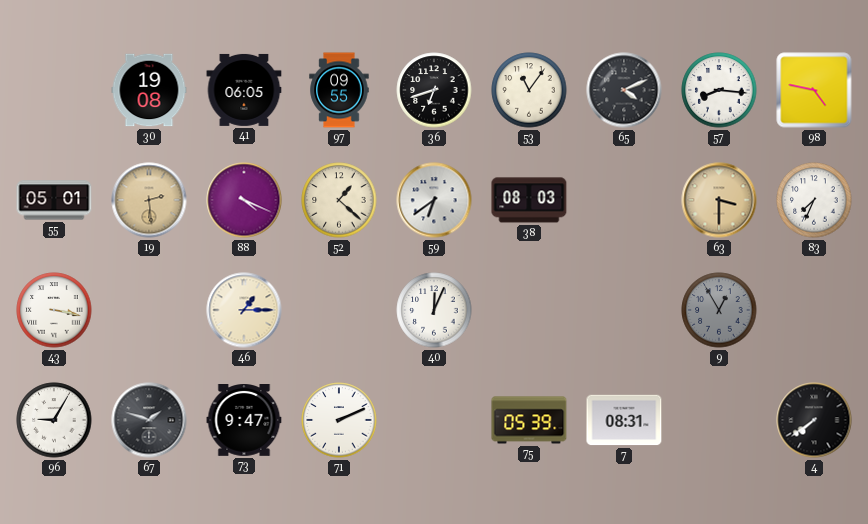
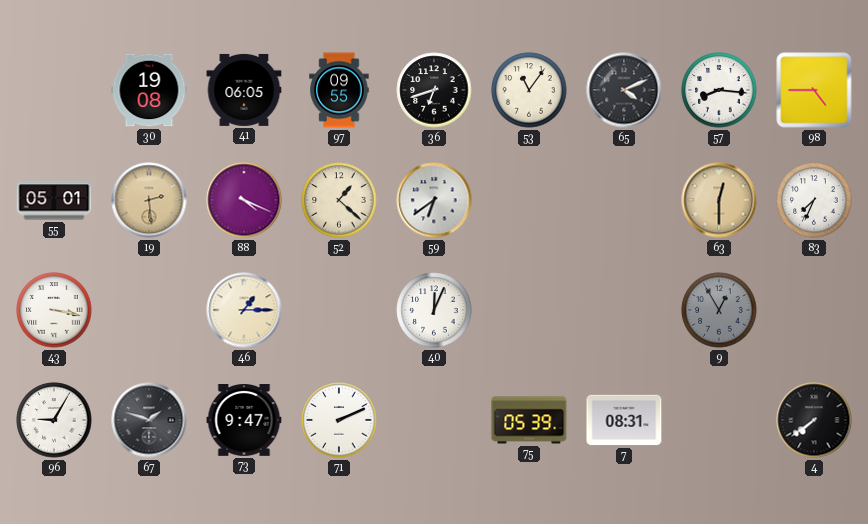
98: 4:47 -> 4:45 (814, 90)
38: 08:03 -> none (529, 200)
63: 3:30 -> 12:30 (719, 200)
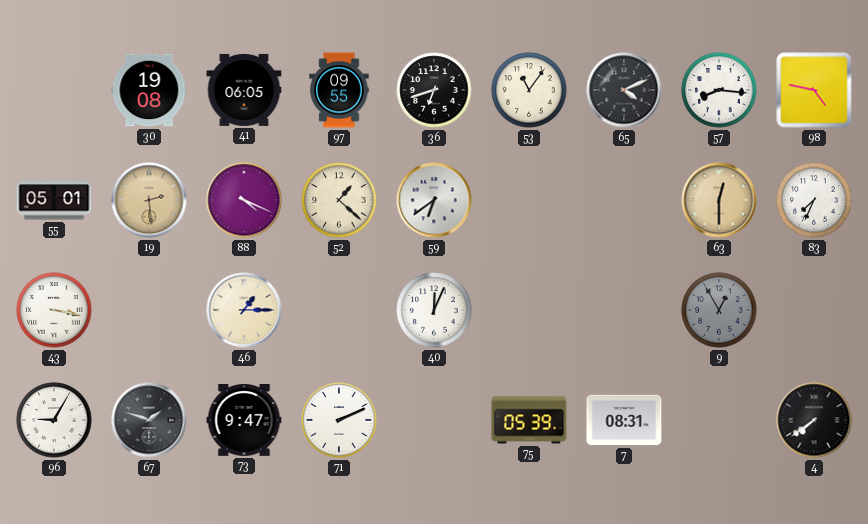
98: 4:45 -> 4:47 (814, 90)
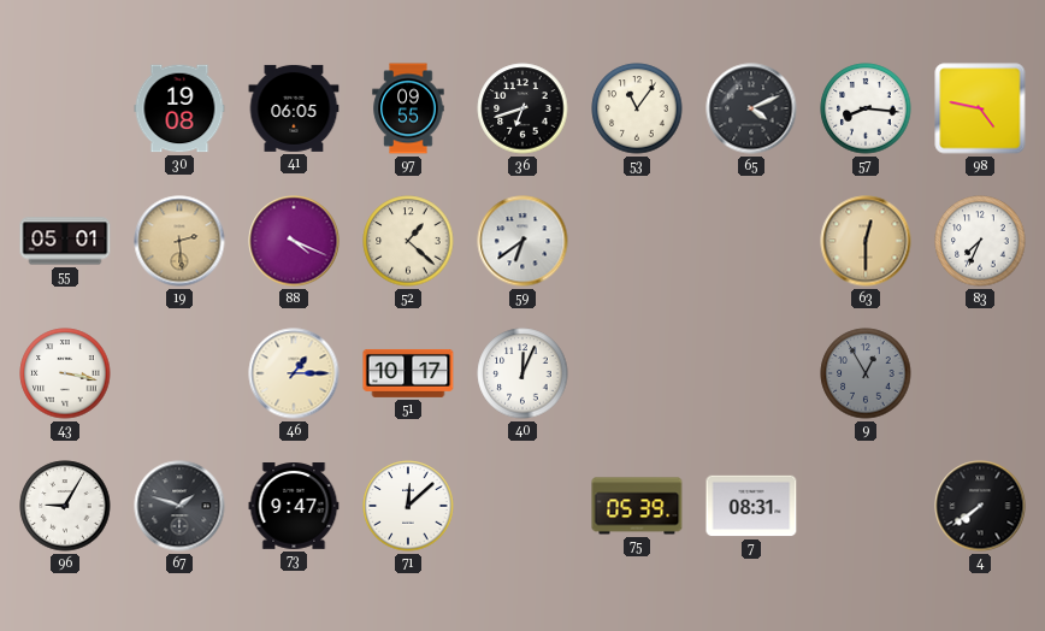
51: none -> 10:17 (408, 373)
71: 2:11 -> 12:08 (408, 506)
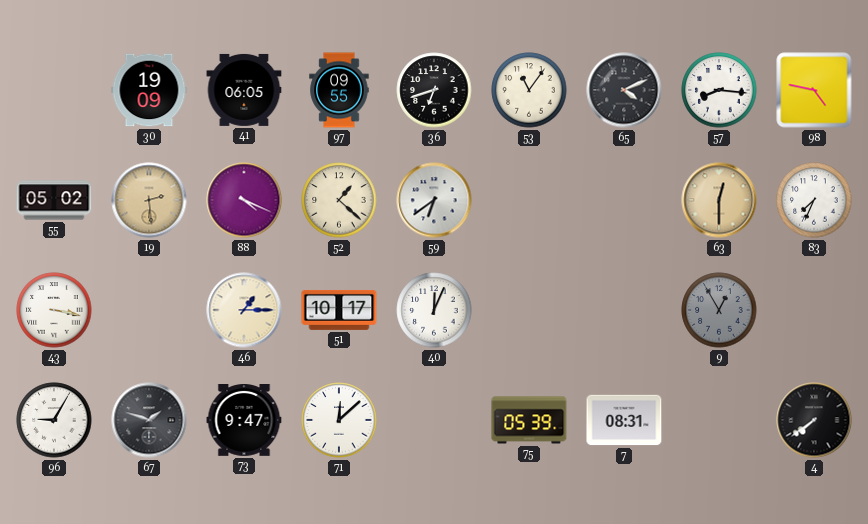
30: 19:08 -> 19:09 (149, 90)
55: 05:01 -> 05:02 (54, 200)
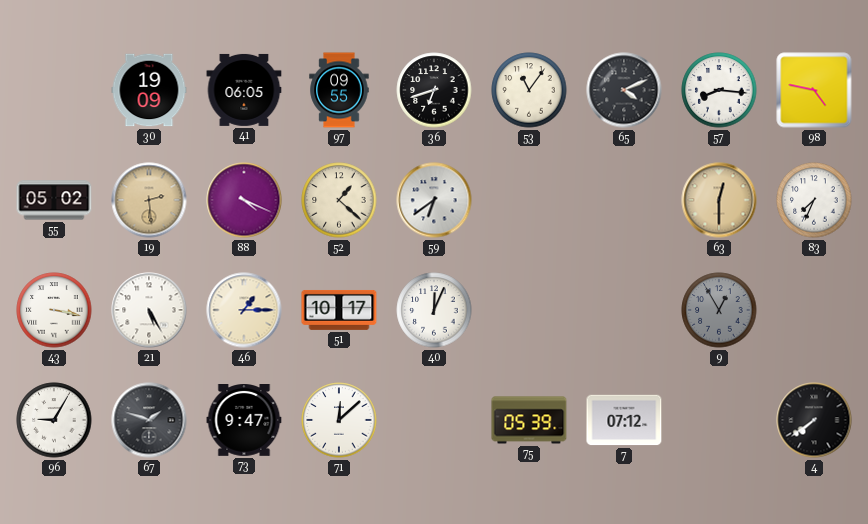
21: none -> 5:25 (149, 310)
7: 08:31 -> 07:12 (624, 420)
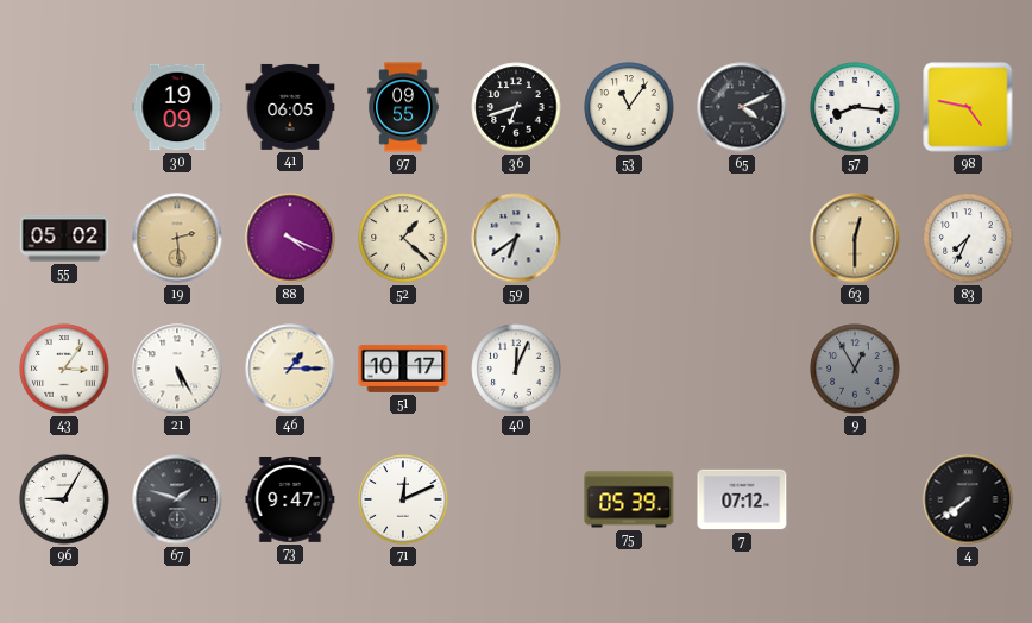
43: 3:17 -> 3:06 (64, 369)
71: 12:08 -> 12:11 (403, 499)
